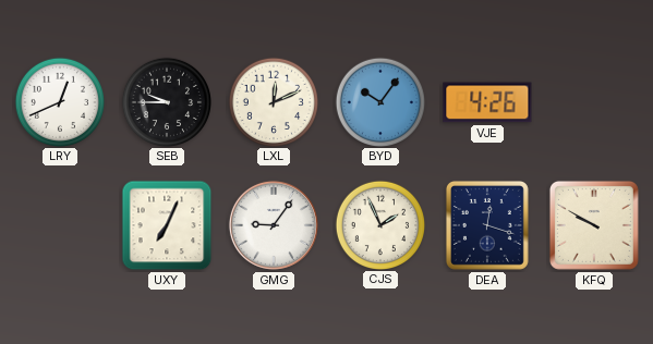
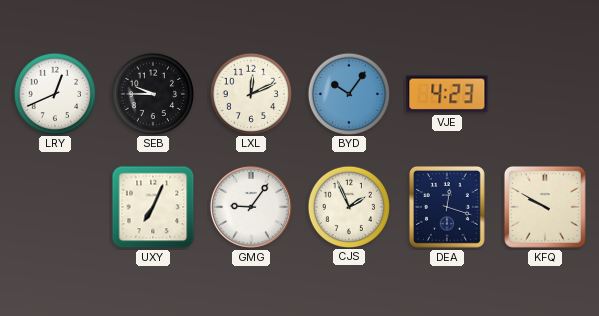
VJE: 4:26 -> 4:23 (447, 94)
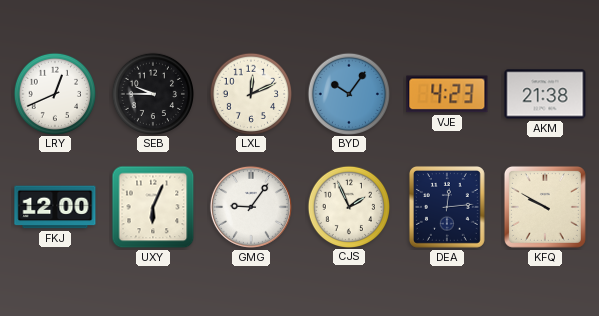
AKM: none -> 21:38 (545, 94)
FKJ: none -> 12:00 (55, 207)
UXY: 7:04 -> 6:04 (153, 207)
DEA: 12:18 -> 12:14 (447, 207)
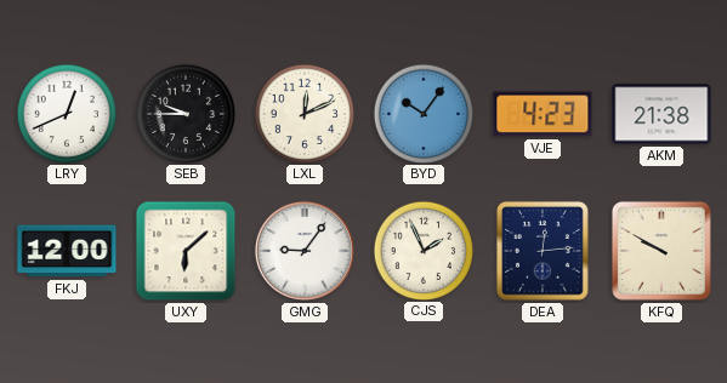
UXY: 6:04 -> 6:08 (186, 251)
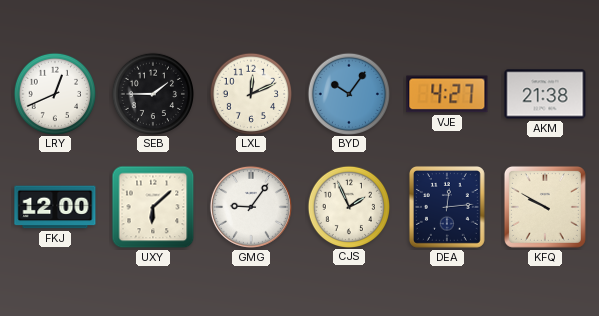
SEB: 9:45 -> 1:45 (152, 93)
VJE: 4:23 -> 4:27 (447, 94)
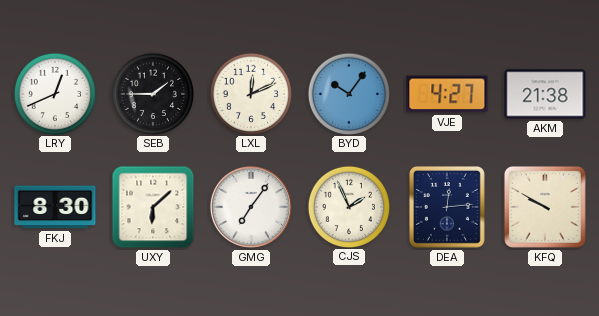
FKJ: 12:00 -> 8:30 (55, 207)
GMG: 9:06 -> 7:06 (251, 207)
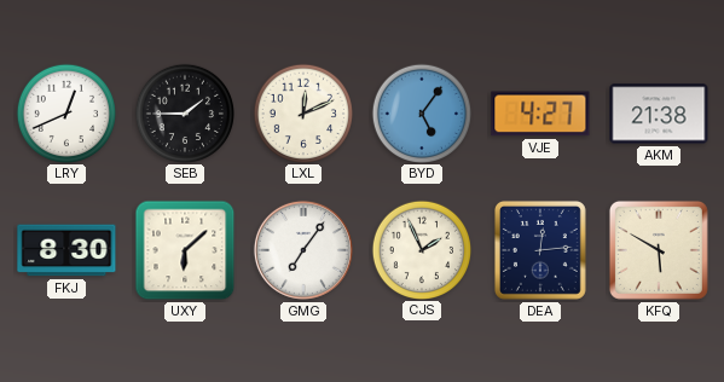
BYD: 10:06 -> 5:06 (421, 112)
KFQ: 9:50 -> 5:50 (659, 250)
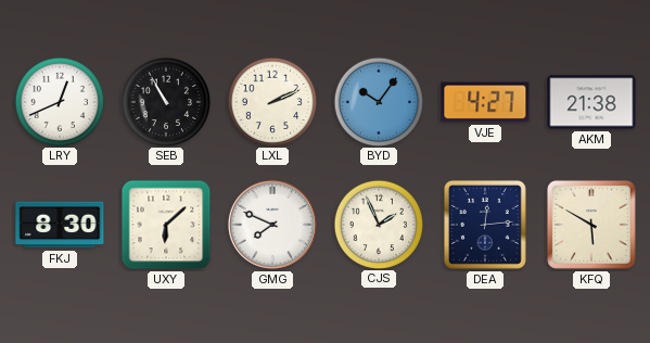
SEB: 1:45 -> 10:55 (165, 101)
LXL: 12:11 -> 2:11 (271, 101)
BYD: 5:06 -> 10:06 (378, 101)
GMG: 7:06 -> 7:49 (272, 225)
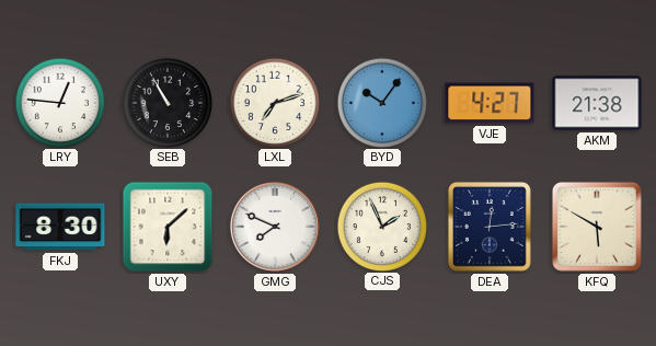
LRY: 12:41 -> 12:46 (59, 102)
LXL: 2:11 -> 7:12 (274, 102)
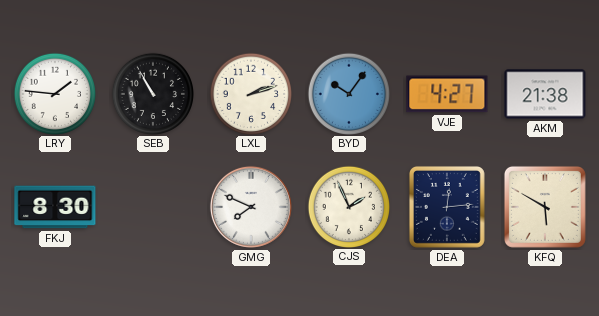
LRY: 12:46 -> 1:46 (54, 93)
LXL: 7:12 -> 2:12 (250, 93)
UXY: 6:08 -> none (168, 227)
